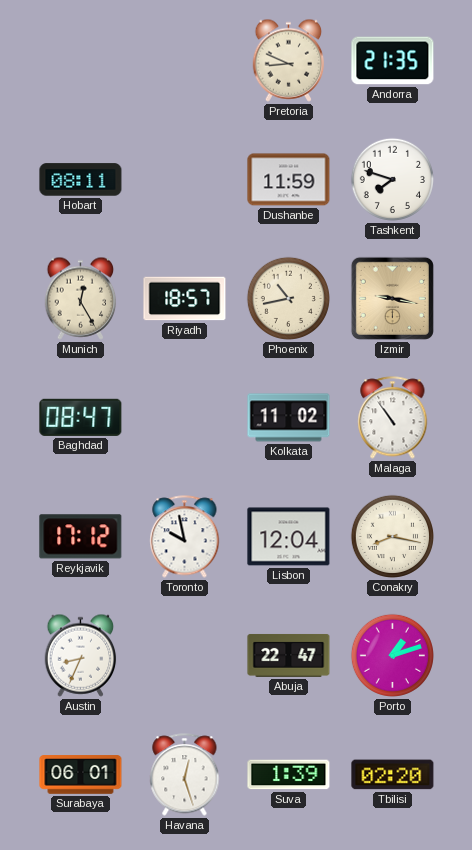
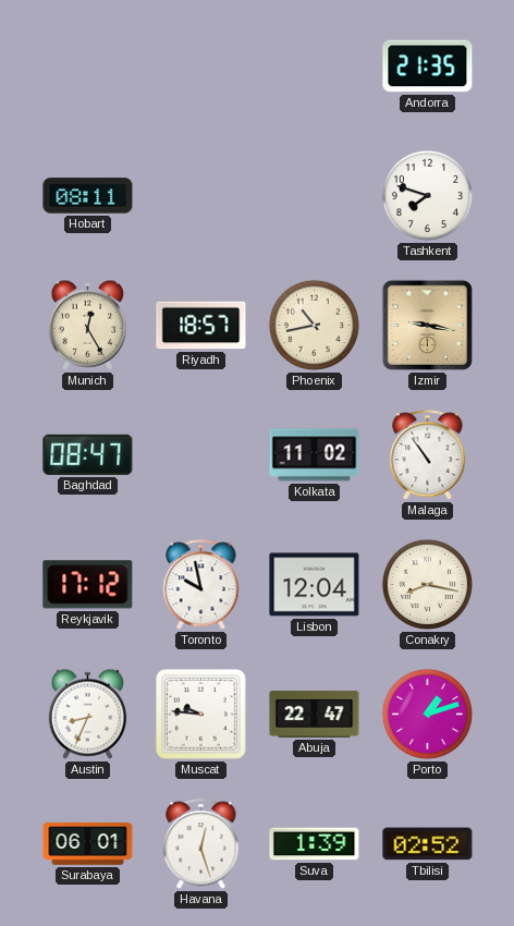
Pretoria: 8:49 -> none (289, 60)
Dushanbe: 11:59 -> none (289, 180)
Muscat: none -> 9:46 (200, 714)
Tbilisi: 02:20 -> 02:52 (428, 844)
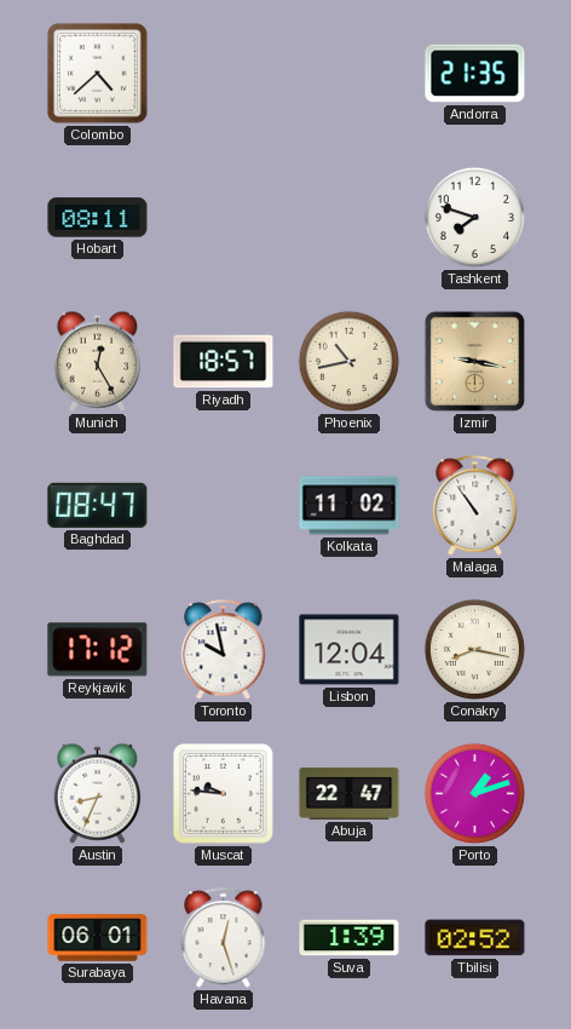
Colombo: none -> 4:38 (97, 73)
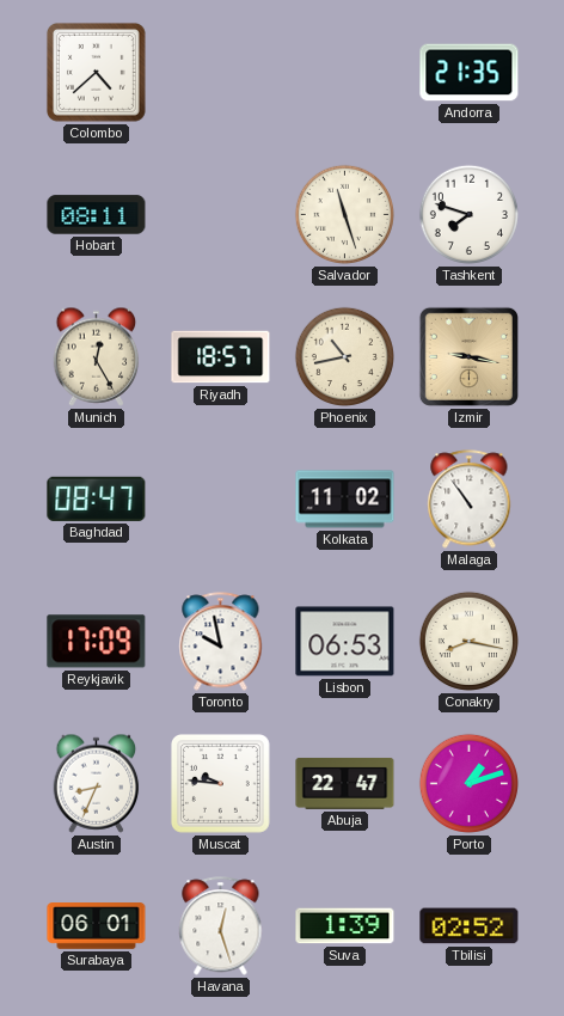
Salvador: none -> 11:27 (344, 214)
Reykjavik: 17:12 -> 17:09 (97, 642)
Lisbon: 12:04 -> 06:53 (345, 642)
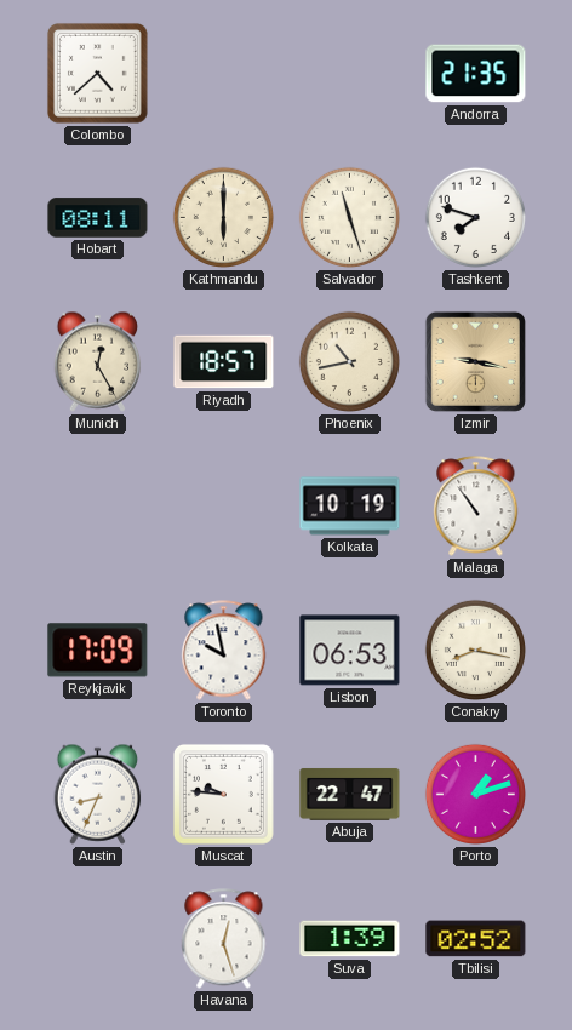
Kathmandu: none -> 6:00 (223, 217)
Baghdad: 08:47 -> none (97, 498)
Kolkata: 11:02 -> 10:19 (350, 507)
Surabaya: 06:01 -> none (97, 926)
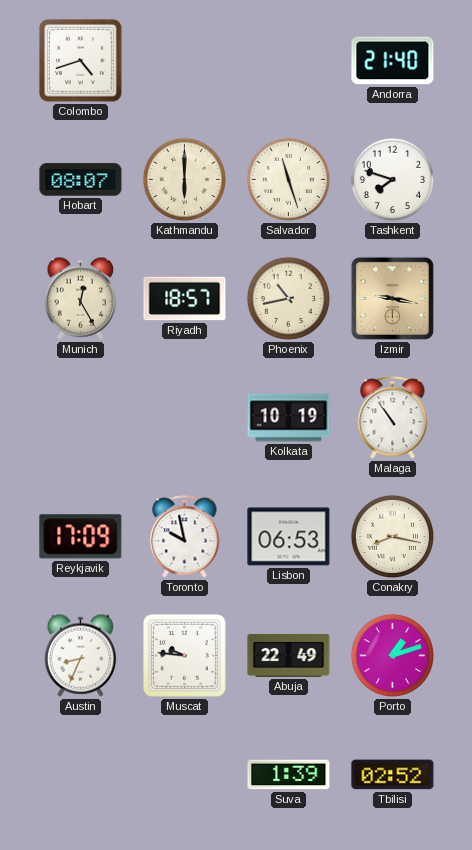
Colombo: 4:38 -> 4:42 (80, 60)
Andorra: 21:35 -> 21:40 (393, 61)
Hobart: 08:11 -> 08:07 (81, 180)
Abuja: 22:47 -> 22:49 (289, 655)
Havana: 12:27 -> none (224, 939)
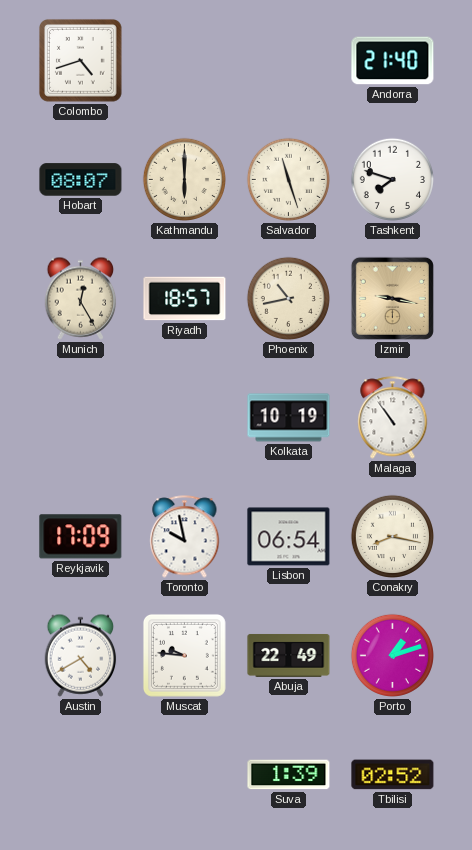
Lisbon: 06:53 -> 06:54 (289, 537)
Austin: 8:34 -> 4:40 (81, 655)
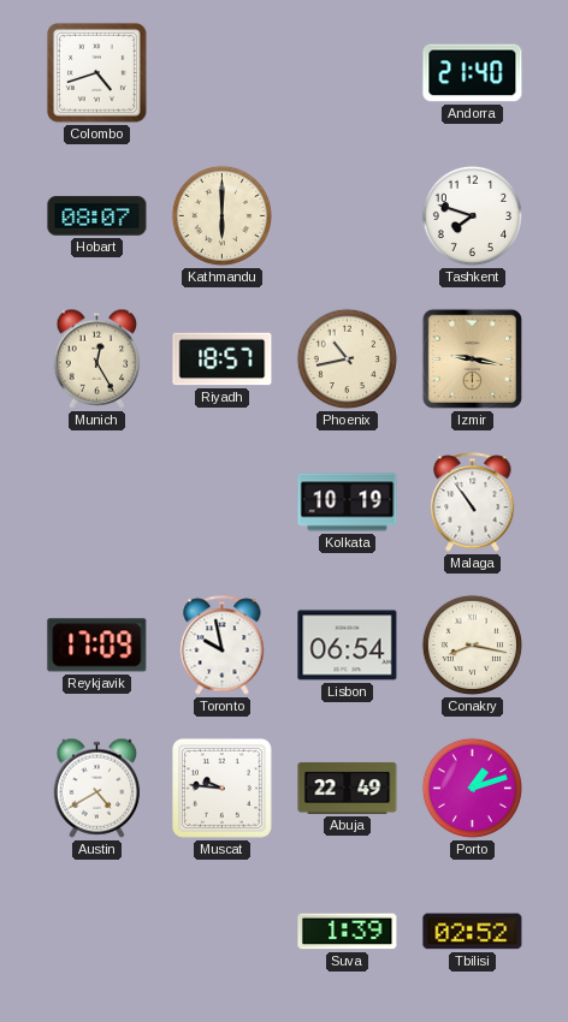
Salvador: 11:27 -> none (288, 179)
